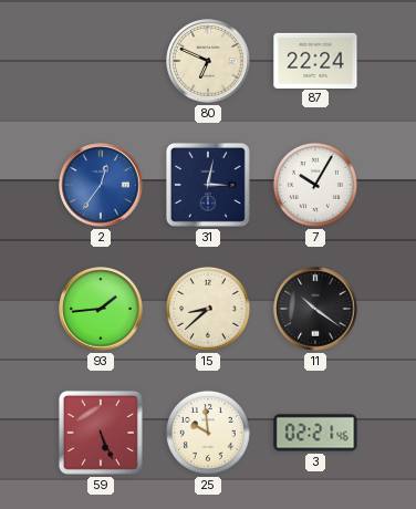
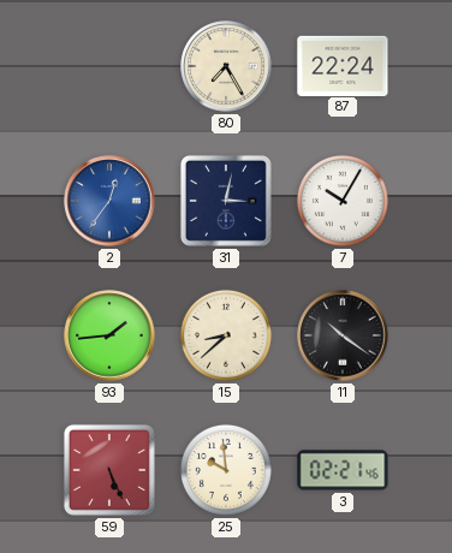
80: 6:49 -> 7:25 (226, 66)
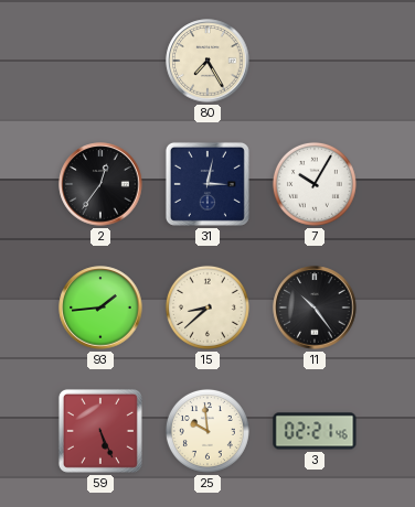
87: 22:24 -> none (343, 65)
2 dial: blue -> black (100, 184)
11: 10:21 -> 10:24 (315, 308)
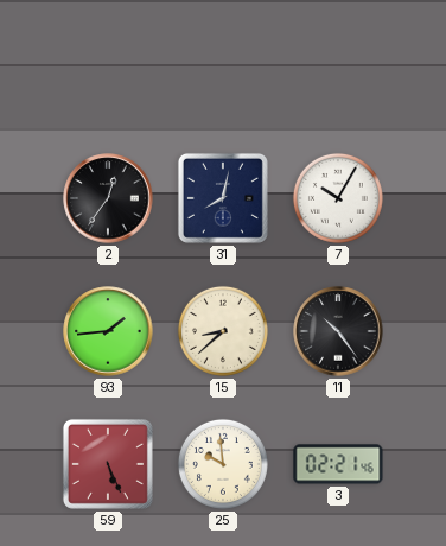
80: 7:25 -> none (208, 61)
31: 3:02 -> 8:02 (223, 198)
